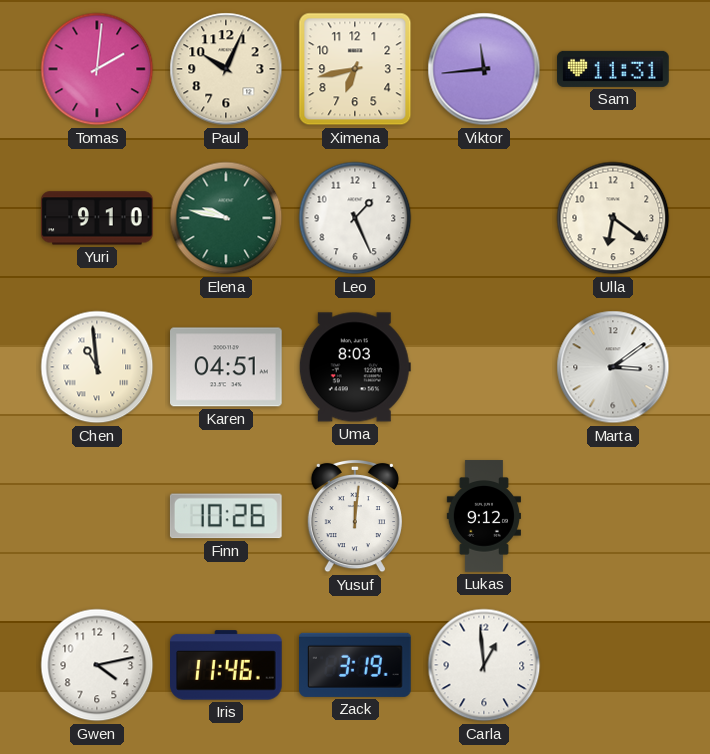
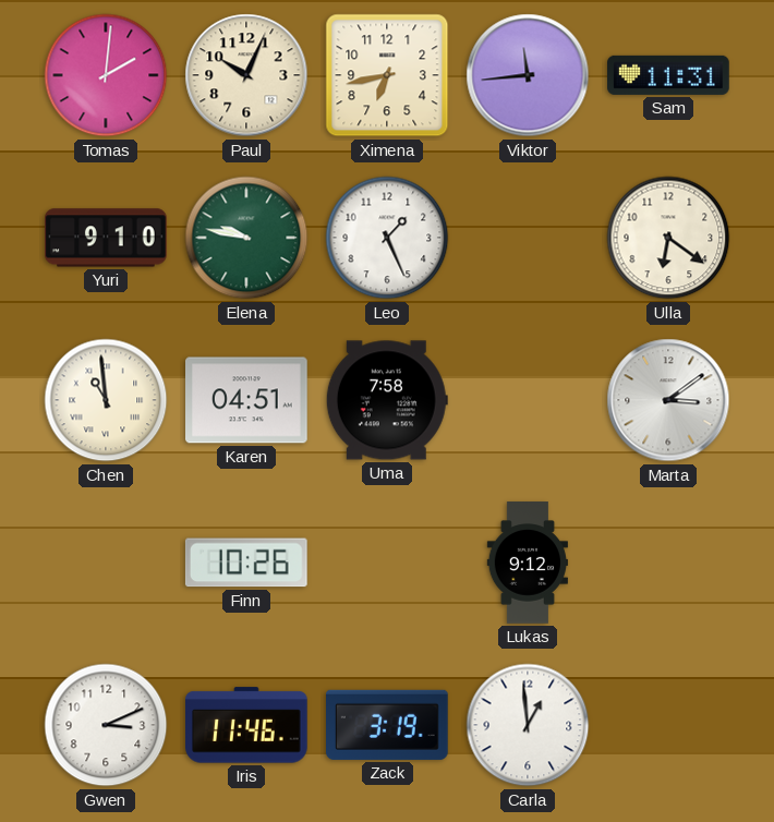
Uma: 8:03 -> 7:58 (387, 400)
Yusuf: 12:01 -> none (355, 516)
Gwen: 4:13 -> 3:11 (106, 725)
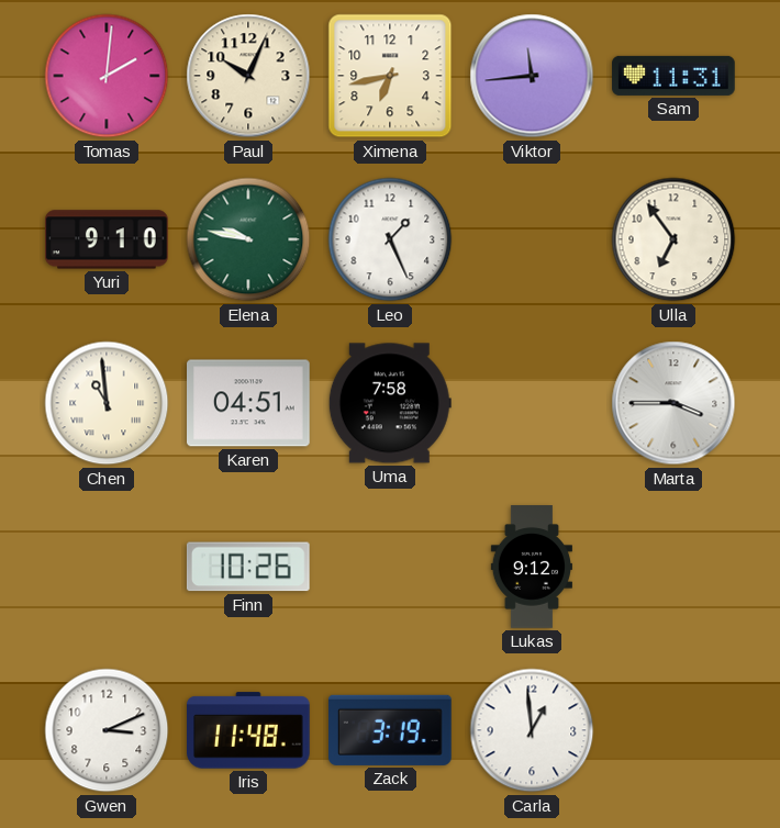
Ulla: 6:21 -> 6:54 (673, 239)
Marta: 3:09 -> 3:45 (673, 403)
Iris: 11:46 -> 11:48 (249, 730)
